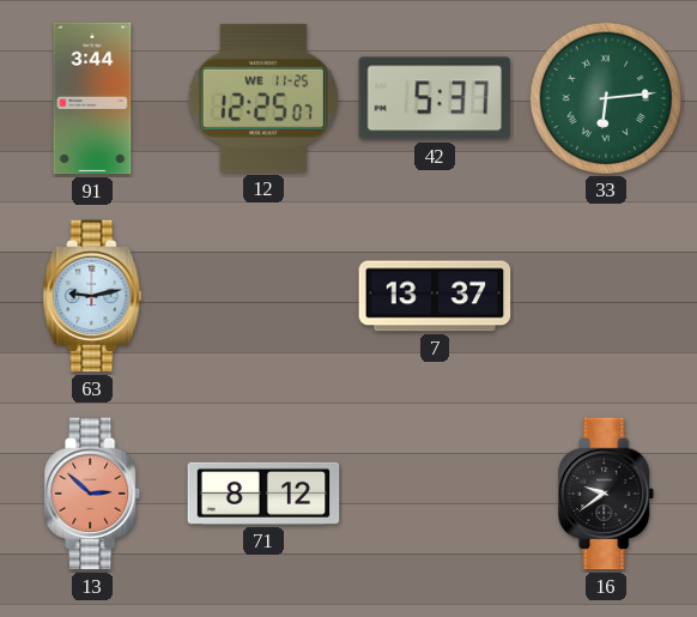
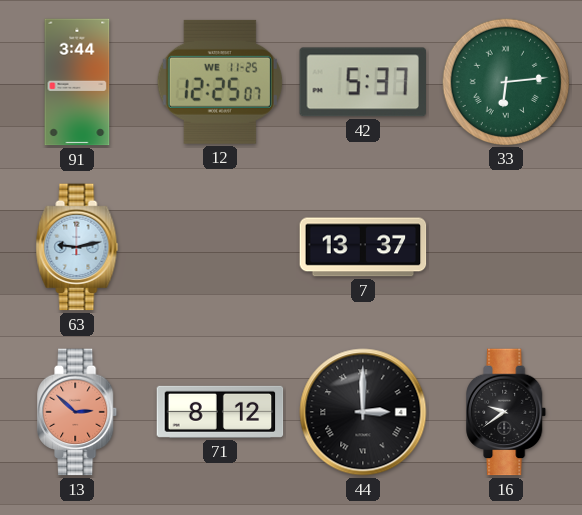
44: none -> 3:00 (363, 412)
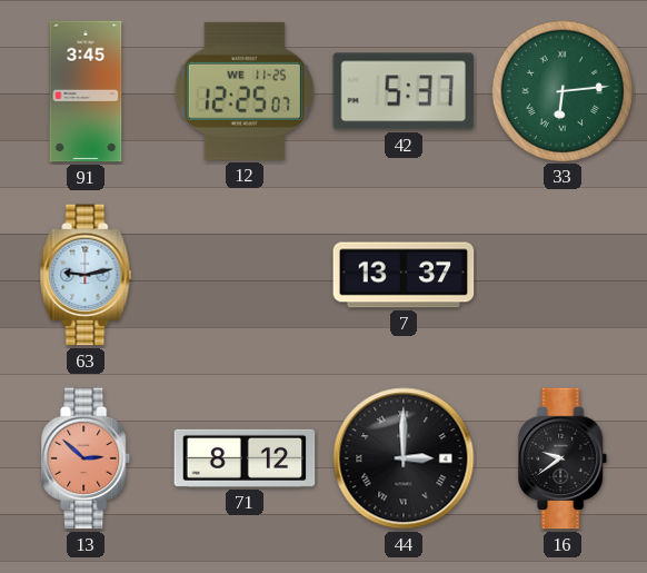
91: 3:44 -> 3:45 (86, 91)
